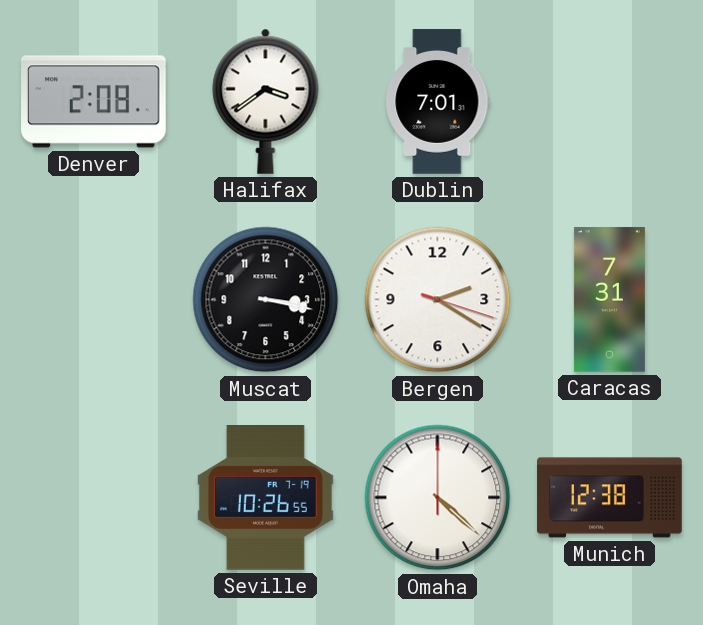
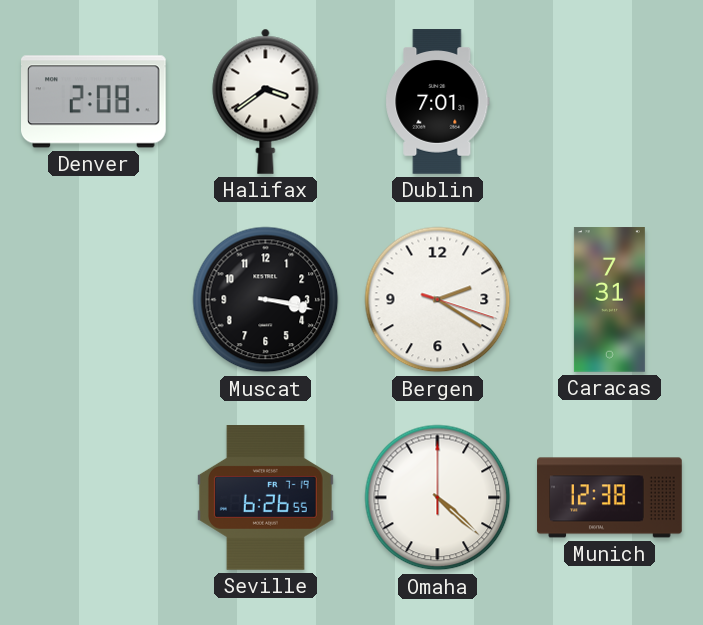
Seville: 10:26 -> 6:26 (265, 498)
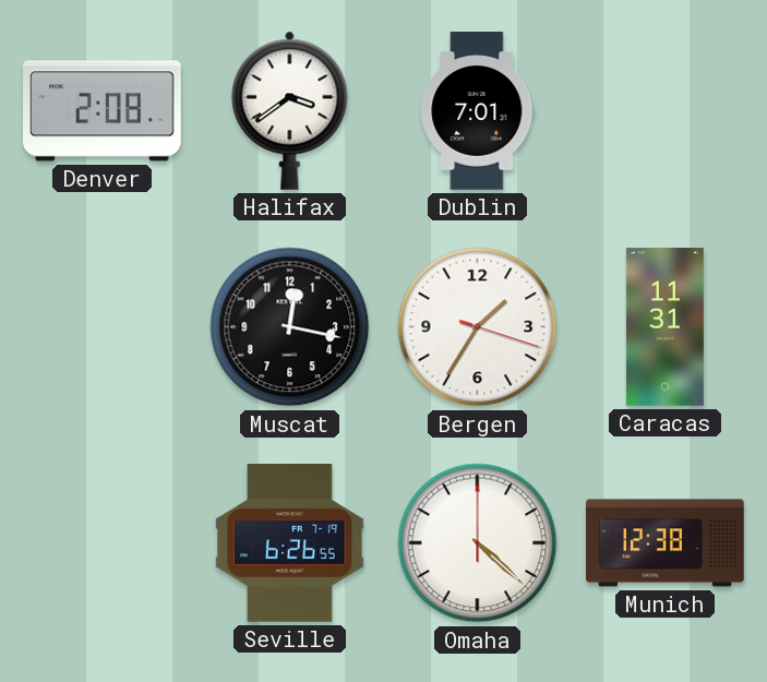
Muscat: 3:17 -> 12:17 (290, 327)
Bergen: 2:20 -> 1:35 (478, 327)
Caracas: 7:31 -> 11:31 (664, 327)
